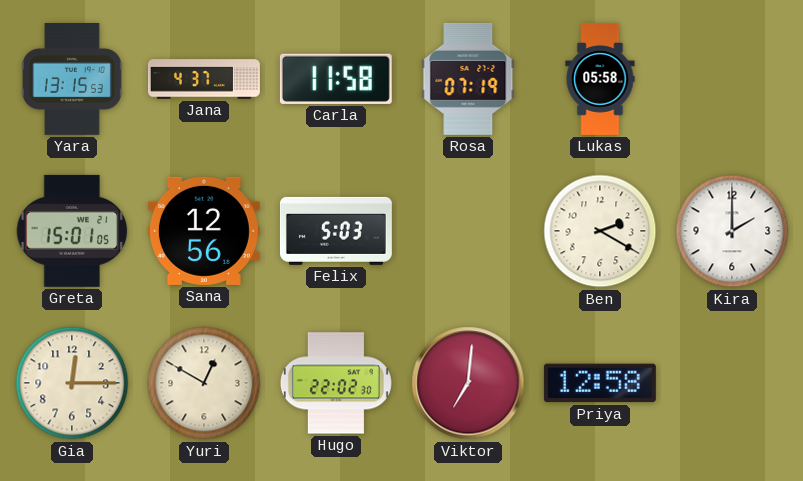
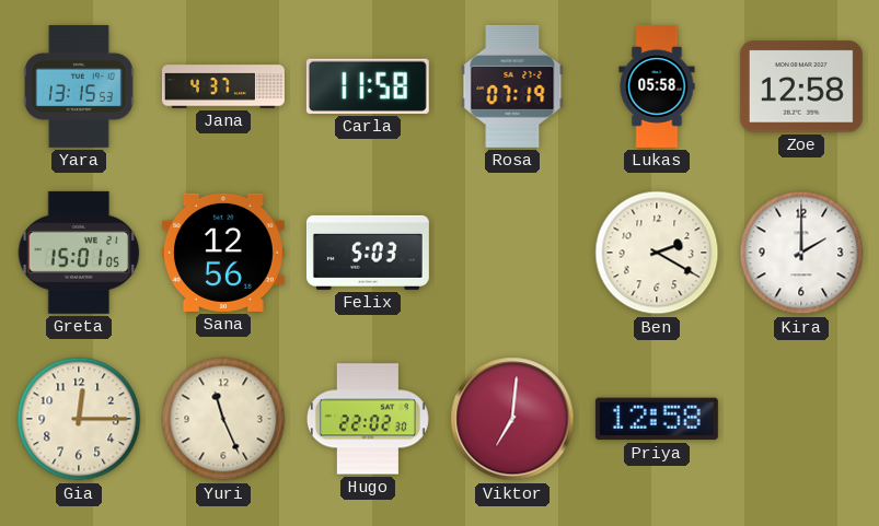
Zoe: none -> 12:58 (801, 86)
Yuri: 12:50 -> 11:26 (223, 419)
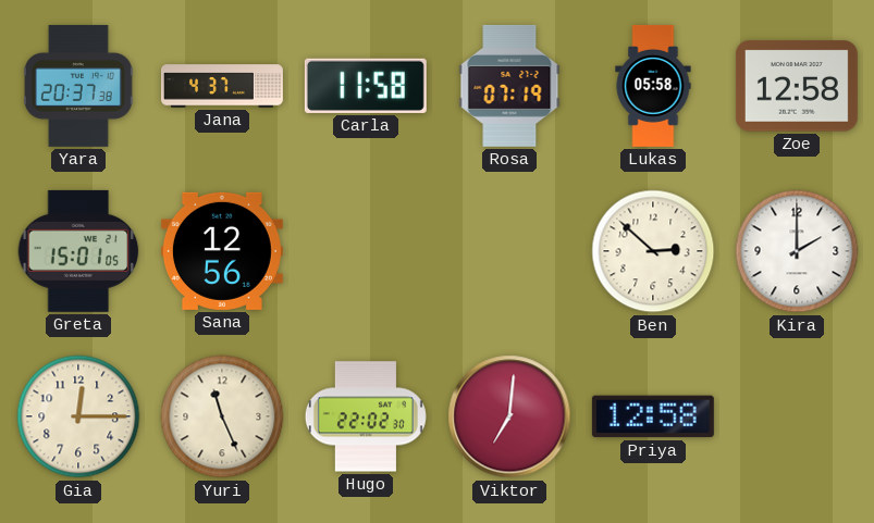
Yara: 13:15 -> 20:37 (78, 86)
Felix: 5:03 -> none (368, 253)
Ben: 2:20 -> 2:52 (653, 251)
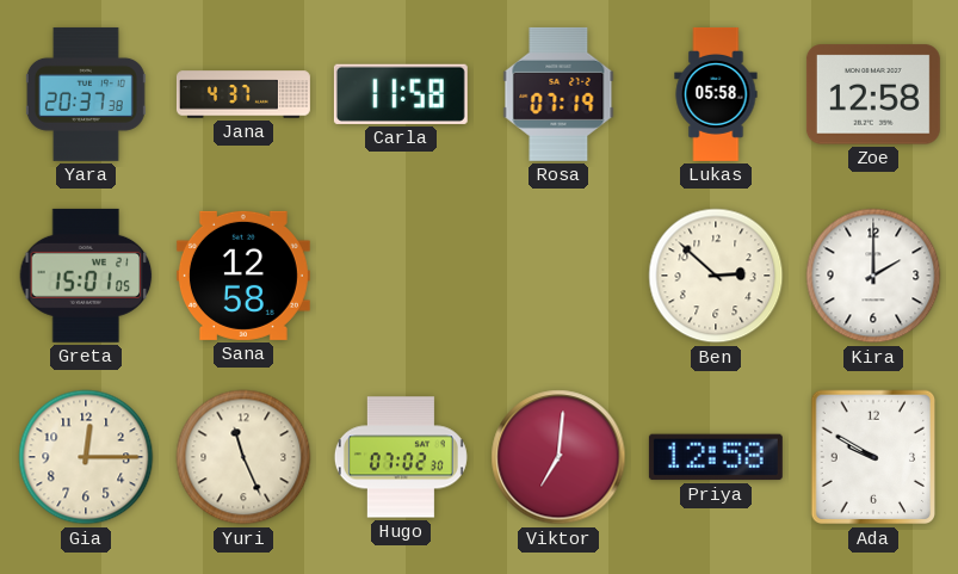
Sana: 12:56 -> 12:58 (243, 276)
Hugo: 22:02 -> 07:02 (401, 457)
Ada: none -> 9:50 (872, 457)
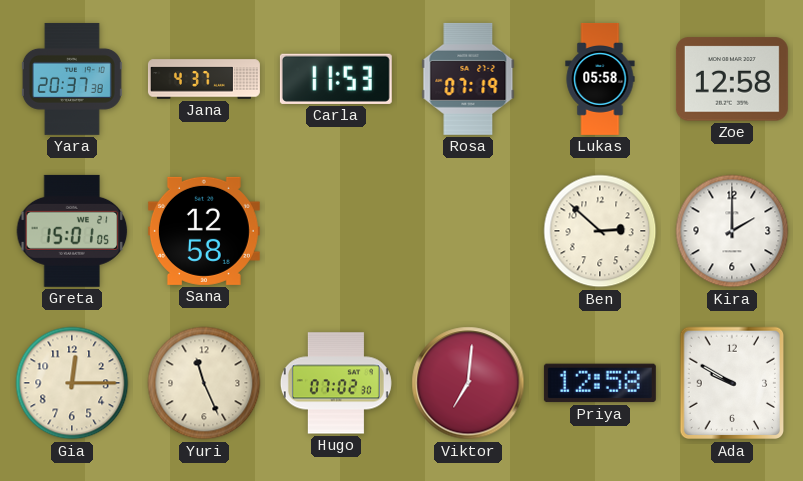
Carla: 11:58 -> 11:53 (336, 79)
